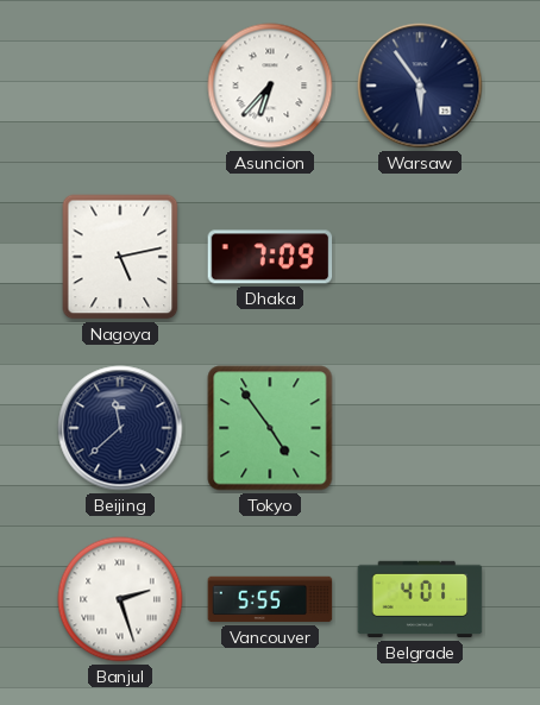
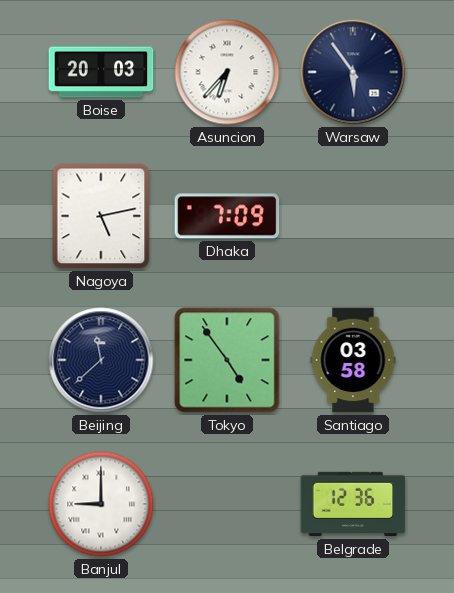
Boise: none -> 20:03 (101, 72)
Santiago: none -> 03:58 (353, 360)
Banjul: 2:27 -> 9:00 (101, 504)
Vancouver: 5:55 -> none (270, 599)
Belgrade: 4:01 -> 12:36 (353, 504)
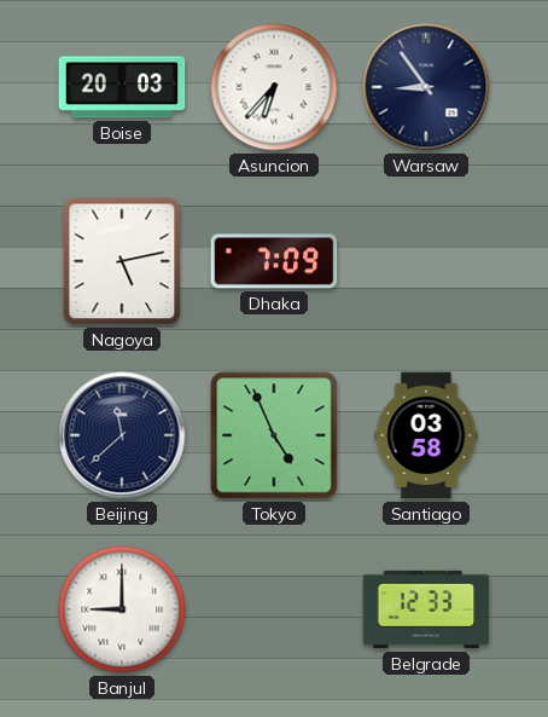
Warsaw: 5:54 -> 8:54 (426, 87)
Tokyo: 4:54 -> 4:56 (274, 435)
Belgrade: 12:36 -> 12:33 (426, 609)
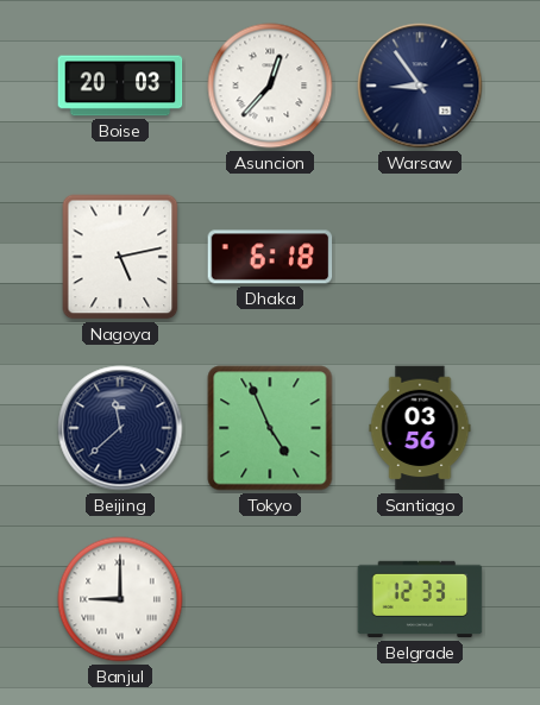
Asuncion: 6:37 -> 12:37 (270, 86)
Dhaka: 7:09 -> 6:18 (270, 257)
Santiago: 03:58 -> 03:56 (420, 428)
